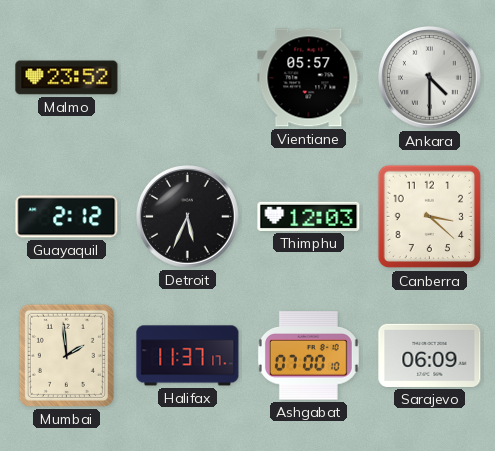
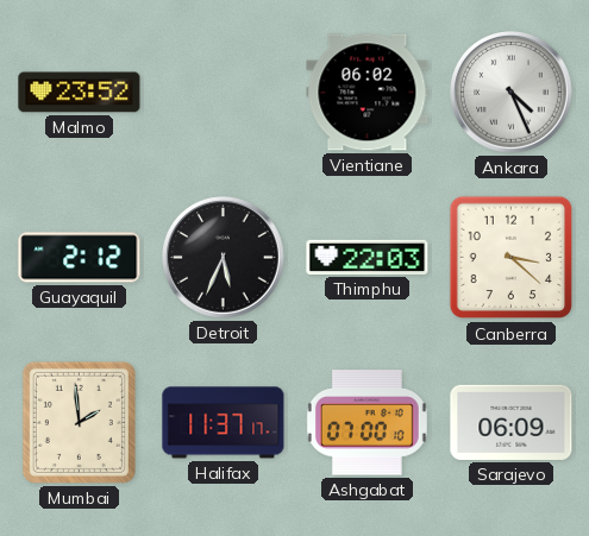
Vientiane: 05:57 -> 06:02 (368, 93)
Ankara: 4:30 -> 4:26 (512, 93)
Thimphu: 12:03 -> 22:03 (368, 257)
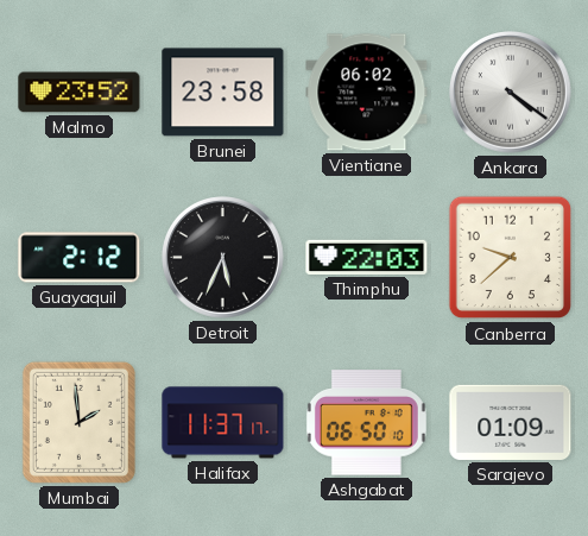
Brunei: none -> 23:58 (223, 93)
Ankara: 4:26 -> 4:21 (511, 93)
Canberra: 3:22 -> 9:38 (511, 258)
Ashgabat: 07:00 -> 06:50 (366, 423)
Sarajevo: 06:09 -> 01:09 (511, 422)
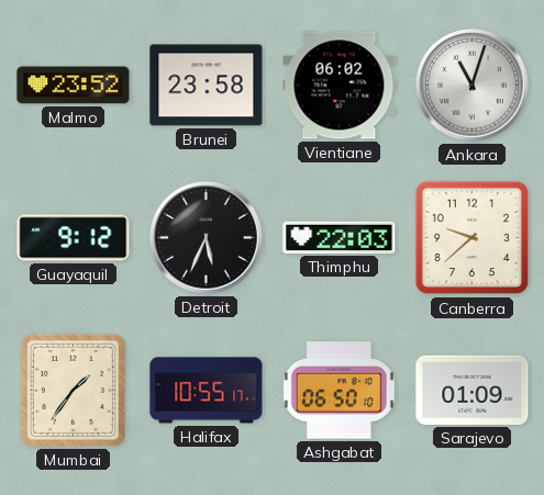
Ankara: 4:21 -> 11:03 (473, 86)
Guayaquil: 2:12 -> 9:12 (74, 238)
Mumbai: 1:59 -> 1:36 (73, 390)
Halifax: 11:37 -> 10:55 (207, 391)
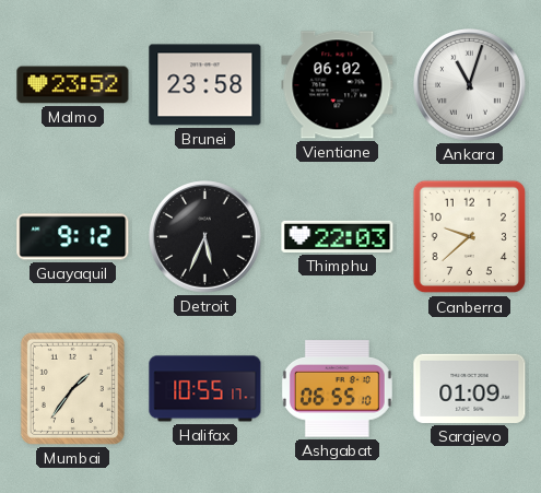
Ashgabat: 06:50 -> 06:55 (337, 389)
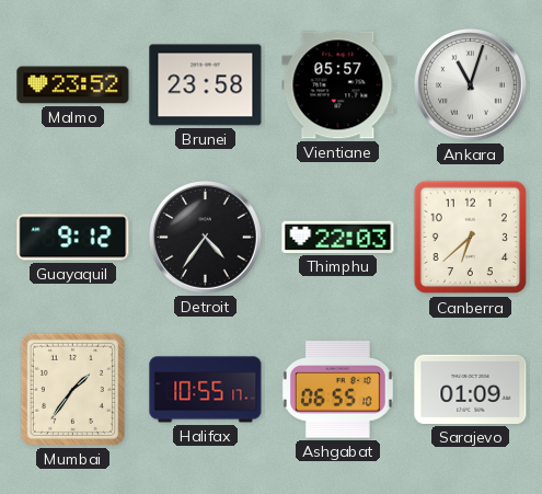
Vientiane: 06:02 -> 05:57 (338, 85)
Detroit: 5:34 -> 4:36 (206, 238)
Canberra: 9:38 -> 6:38 (471, 238)
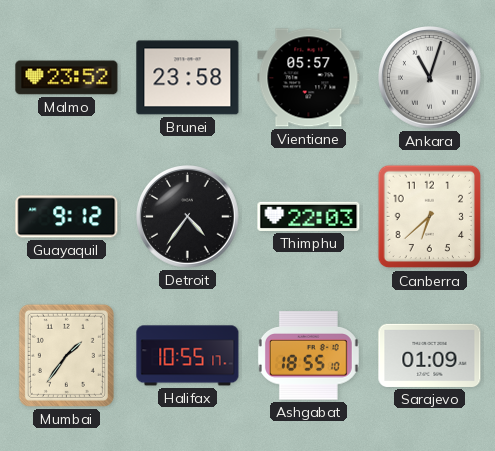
Ashgabat: 06:55 -> 18:55 (308, 356)
